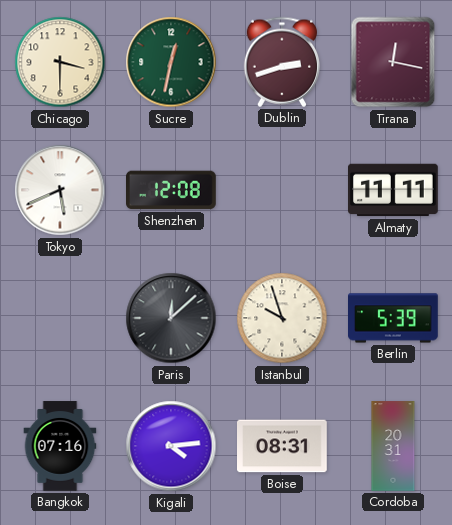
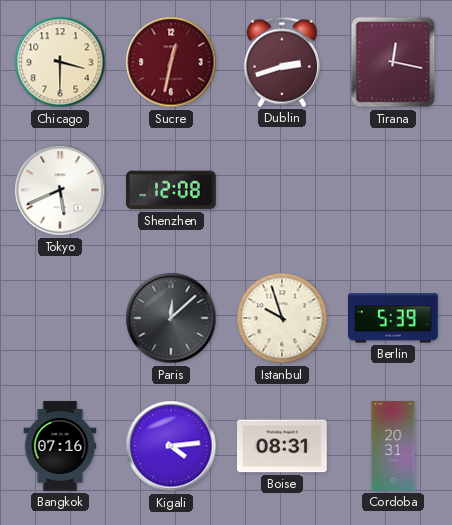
Sucre dial: green -> burgundy (171, 62)
Almaty: 11:11 -> none (394, 190)
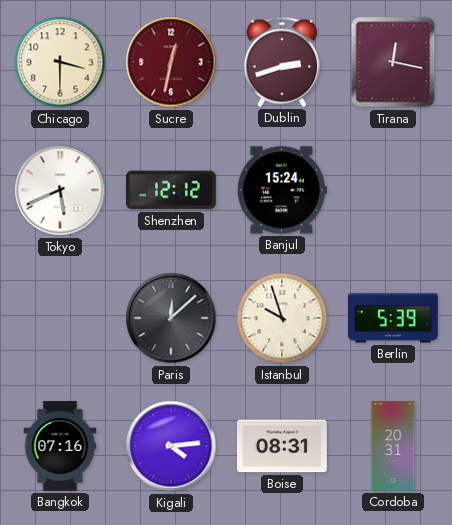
Shenzhen: 12:08 -> 12:12 (172, 190)
Banjul: none -> 15:24 (282, 190)
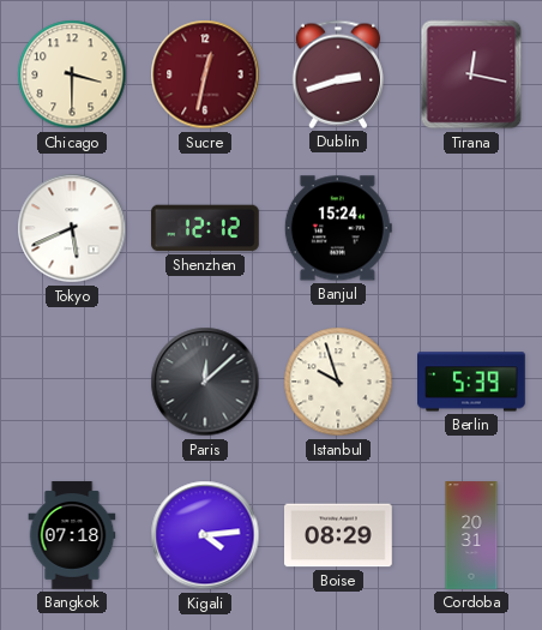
Bangkok: 07:16 -> 07:18 (72, 535)
Boise: 08:31 -> 08:29 (339, 535)
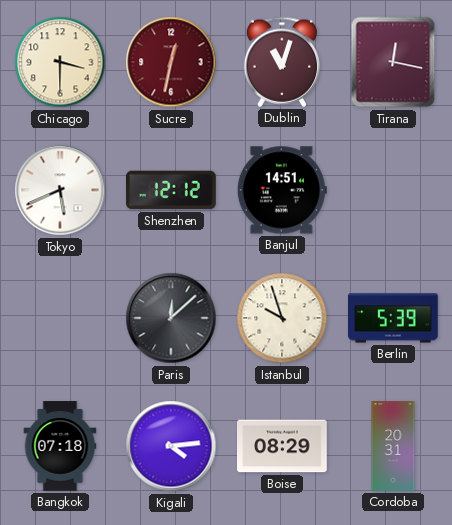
Dublin: 2:42 -> 11:03 (281, 62)
Banjul: 15:24 -> 14:51 (282, 190)
